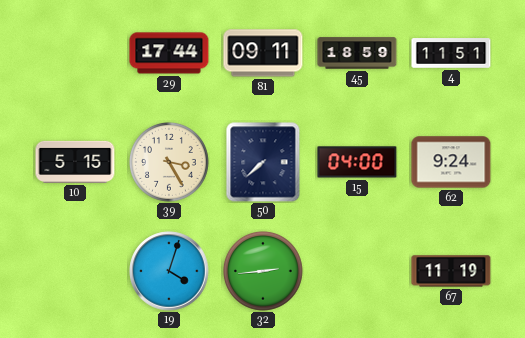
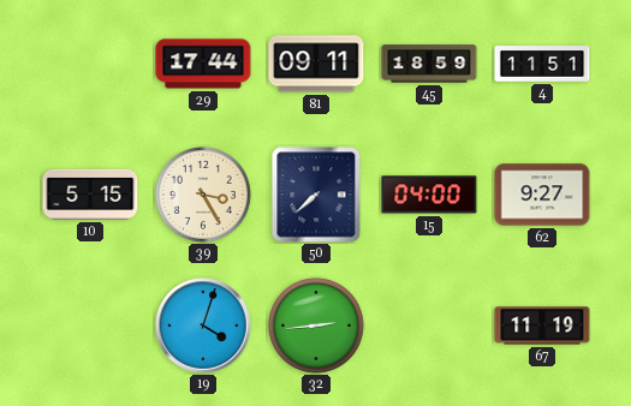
62: 9:24 -> 9:27 (542, 195)
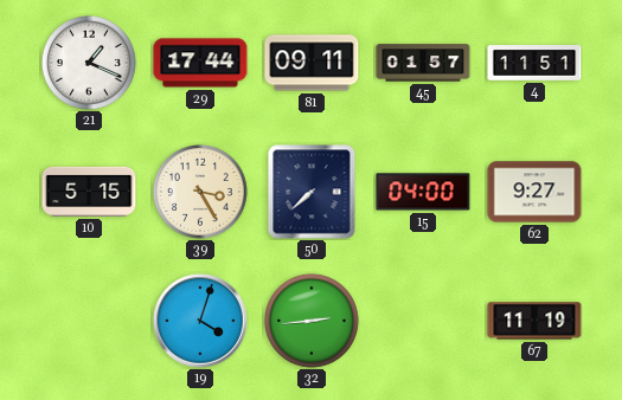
21: none -> 1:19 (89, 63)
45: 18:59 -> 01:57 (423, 63)
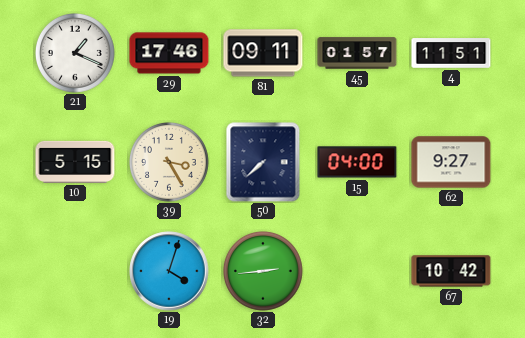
29: 17:44 -> 17:46 (169, 53)
67: 11:19 -> 10:42 (451, 271)
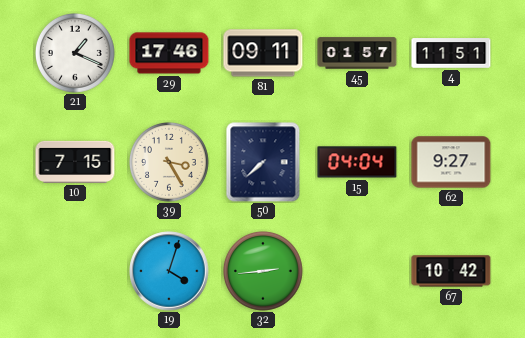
10: 5:15 -> 7:15 (75, 162)
15: 04:00 -> 04:04 (357, 162)
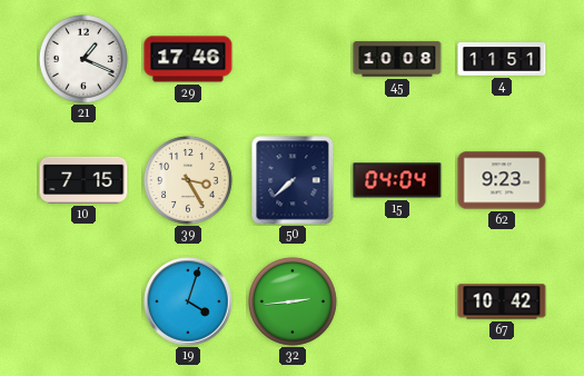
81: 09:11 -> none (263, 53)
45: 01:57 -> 10:08 (397, 59)
62: 9:27 -> 9:23 (502, 180)
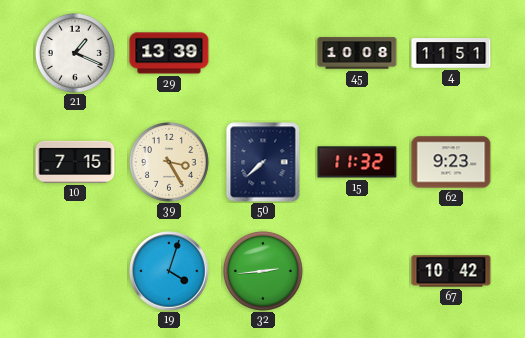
29: 17:46 -> 13:39 (169, 53)
15: 04:04 -> 11:32 (357, 162)
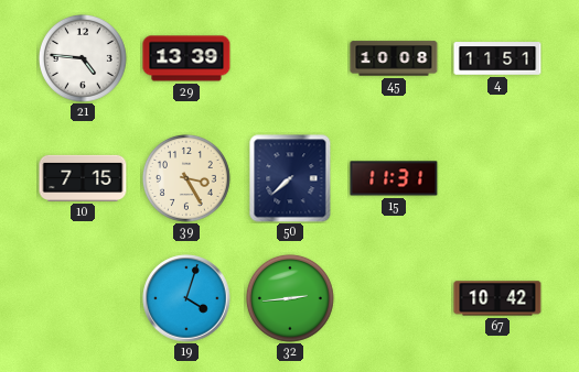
21: 1:19 -> 4:46 (83, 58)
15: 11:32 -> 11:31 (394, 178)
62: 9:23 -> none (451, 162)
